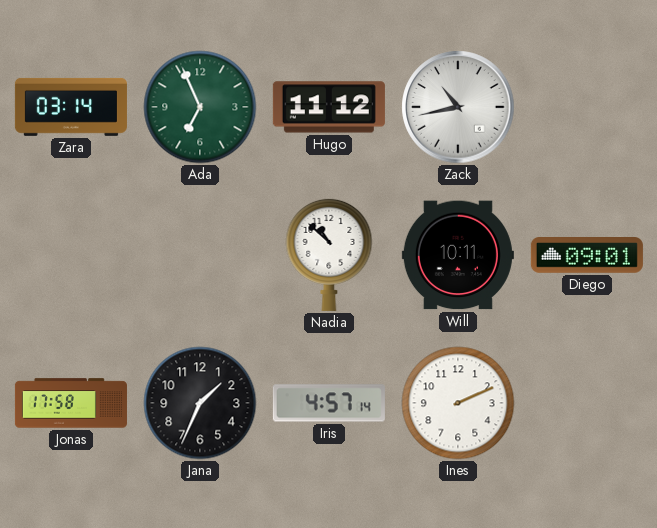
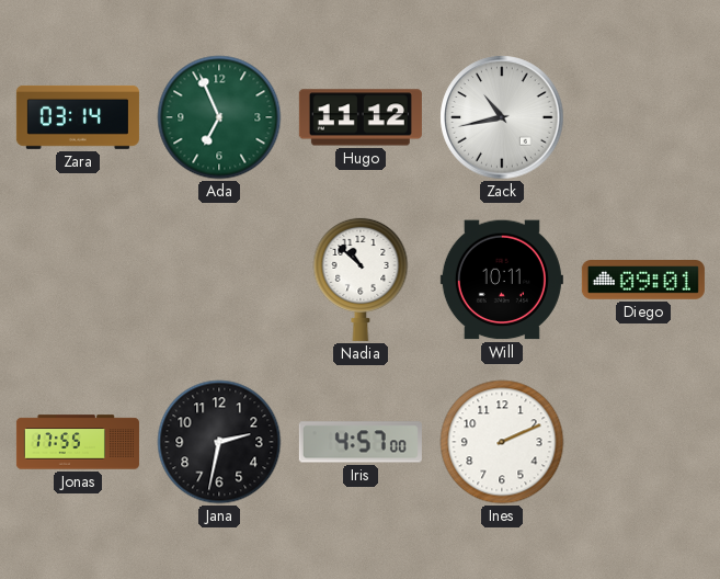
Jonas: 17:58 -> 17:55 (78, 442)
Jana: 1:34 -> 2:32 (219, 442)
Iris: 4:57:14 -> 4:57:00 (361, 442)
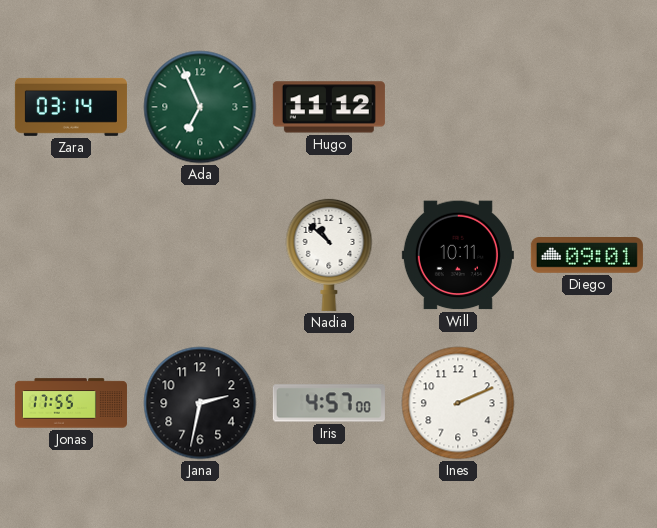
Zack: 10:43 -> none (502, 117)
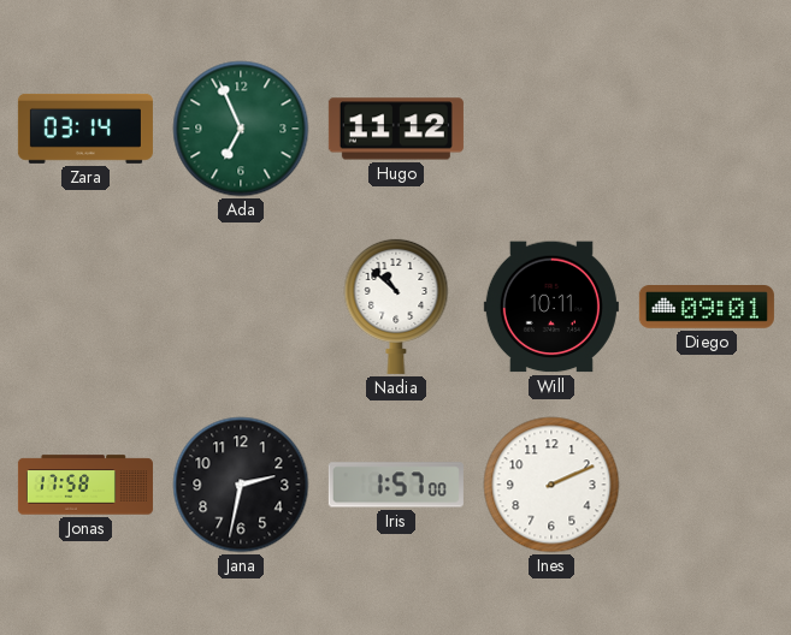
Jonas: 17:55 -> 17:58 (85, 485)
Iris: 4:57 -> 1:57 (396, 485)
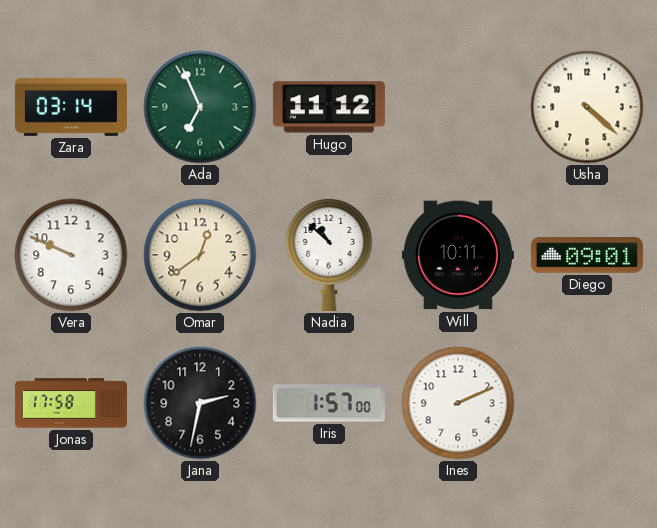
Usha: none -> 4:22 (587, 107)
Vera: none -> 9:49 (71, 255)
Omar: none -> 12:39 (200, 255)
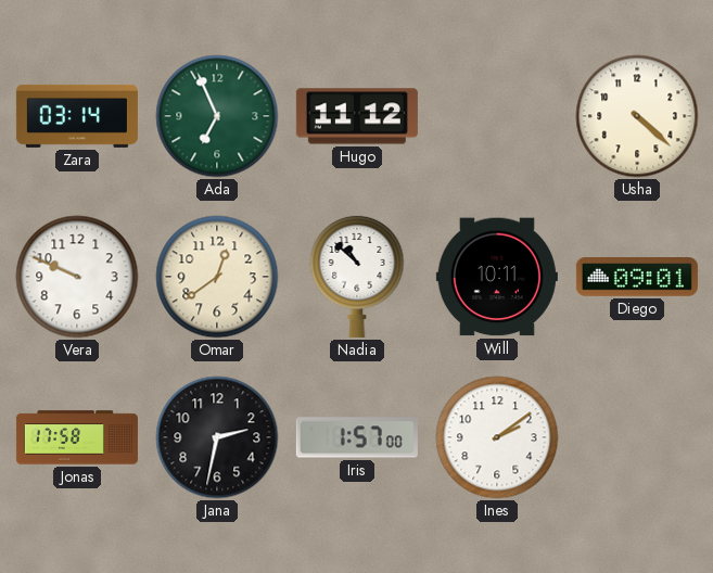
Ines: 2:11 -> 2:09 (497, 437)
